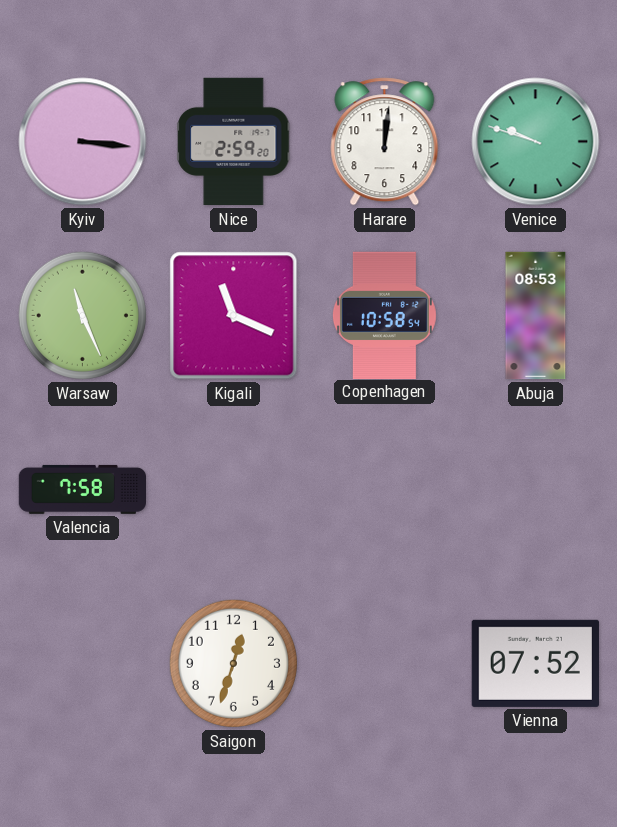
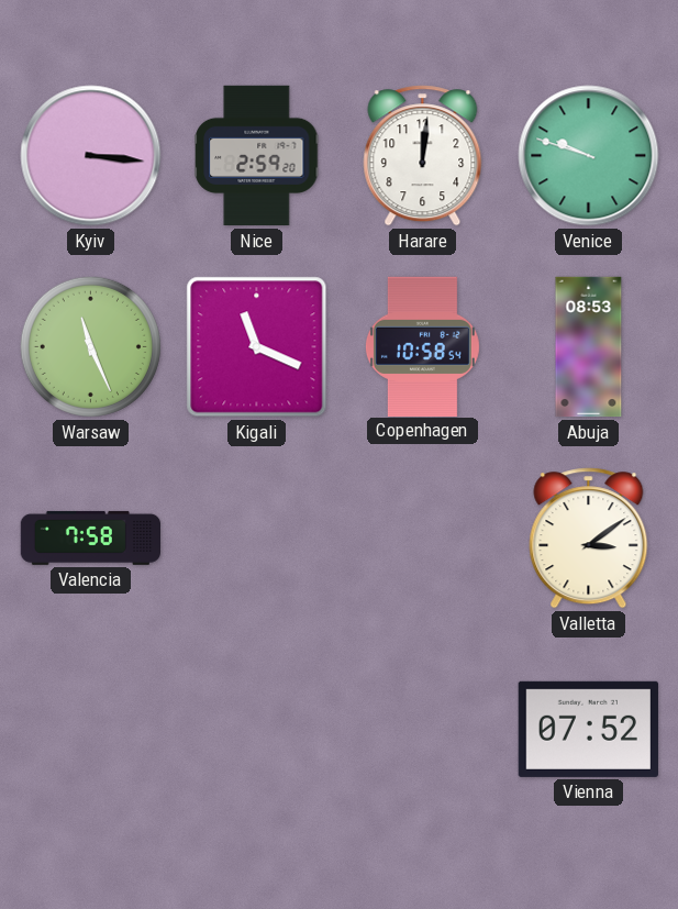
Valletta: none -> 3:09 (589, 539)
Saigon: 12:33 -> none (233, 663)
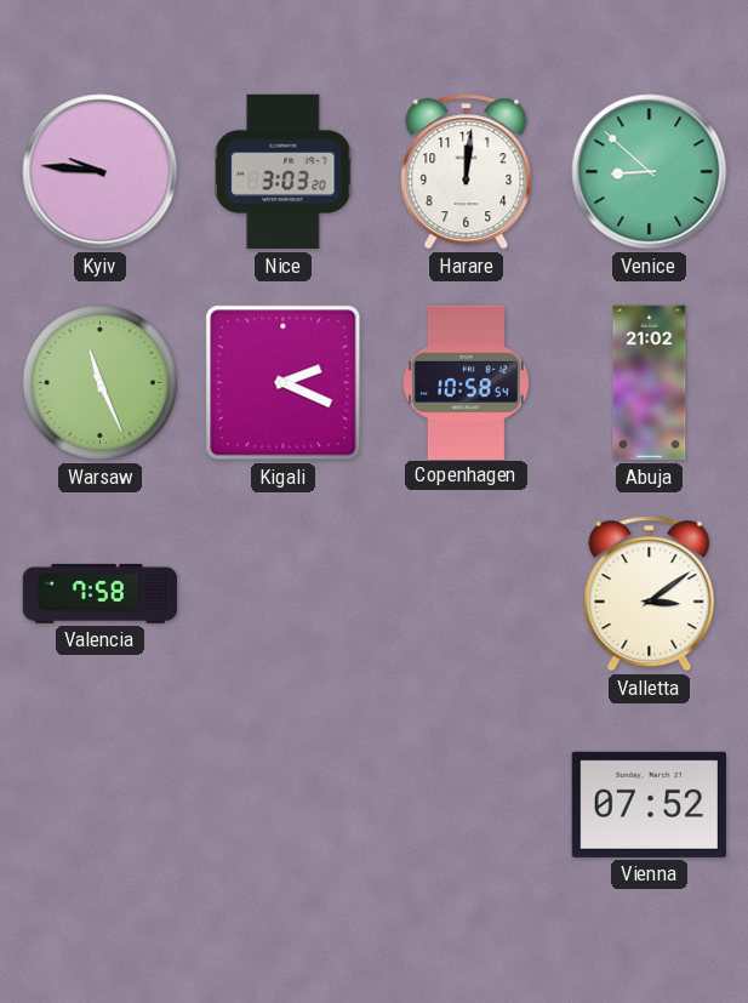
Kyiv: 3:16 -> 9:46 (101, 172)
Nice: 2:59 -> 3:03 (284, 172)
Venice: 9:48 -> 8:52 (650, 172)
Kigali: 11:19 -> 2:19 (284, 383)
Abuja: 08:53 -> 21:02 (650, 383)
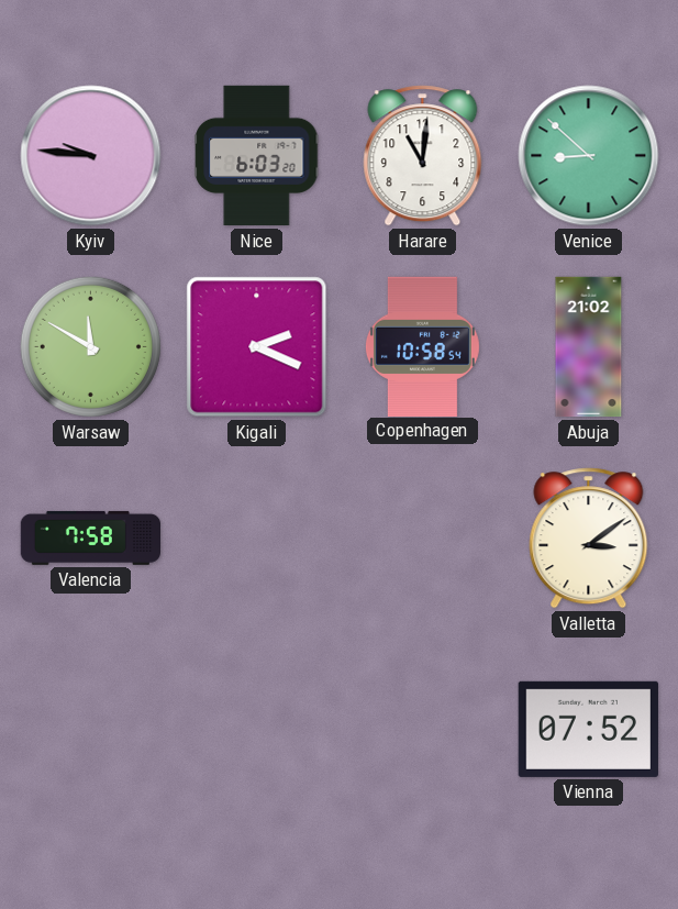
Nice: 3:03 -> 6:03 (257, 156)
Harare: 12:01 -> 11:01 (423, 156)
Warsaw: 11:26 -> 11:50 (90, 346)
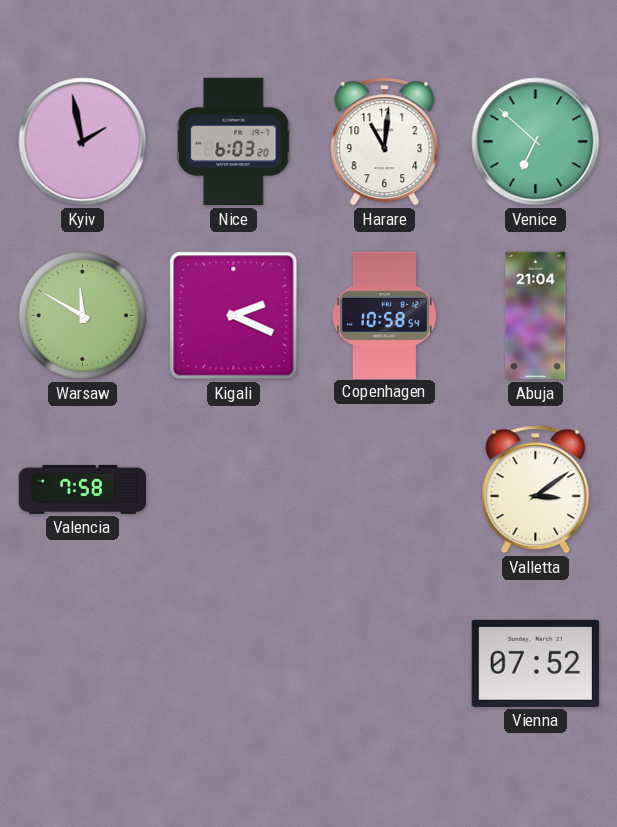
Kyiv: 9:46 -> 1:58 (83, 142)
Venice: 8:52 -> 6:52 (536, 142)
Abuja: 21:02 -> 21:04 (536, 316)
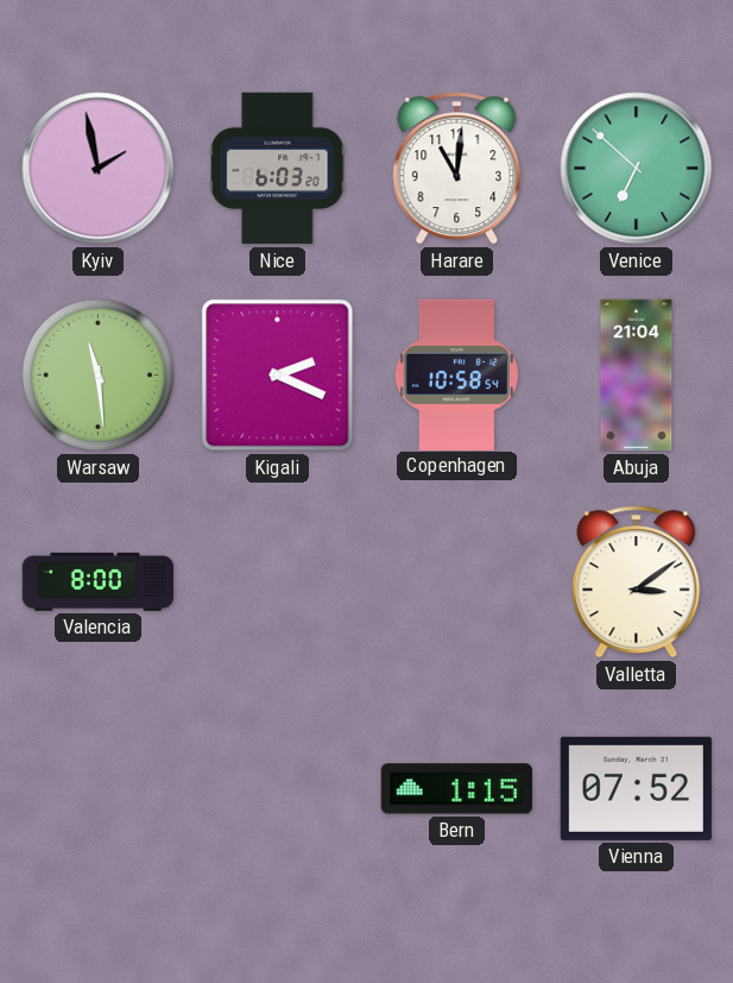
Warsaw: 11:50 -> 11:29 (97, 374)
Valencia: 7:58 -> 8:00 (97, 581)
Bern: none -> 1:15 (456, 789)
